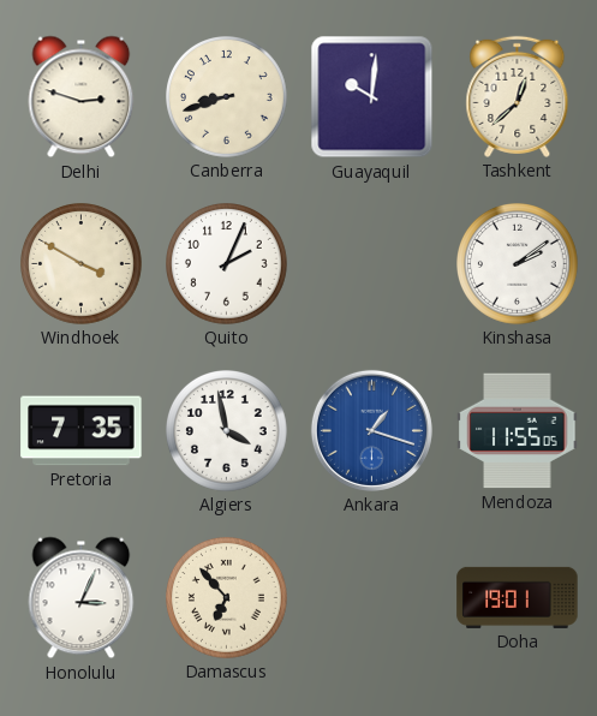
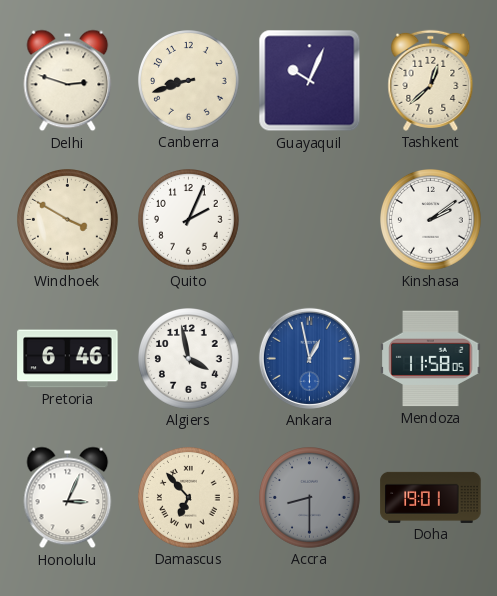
Guayaquil: 10:01 -> 10:04 (310, 81)
Pretoria: 7:35 -> 6:46 (68, 359)
Ankara: 1:18 -> 12:58 (309, 358)
Mendoza: 11:55 -> 11:58 (431, 359)
Accra: none -> 8:30 (310, 498)
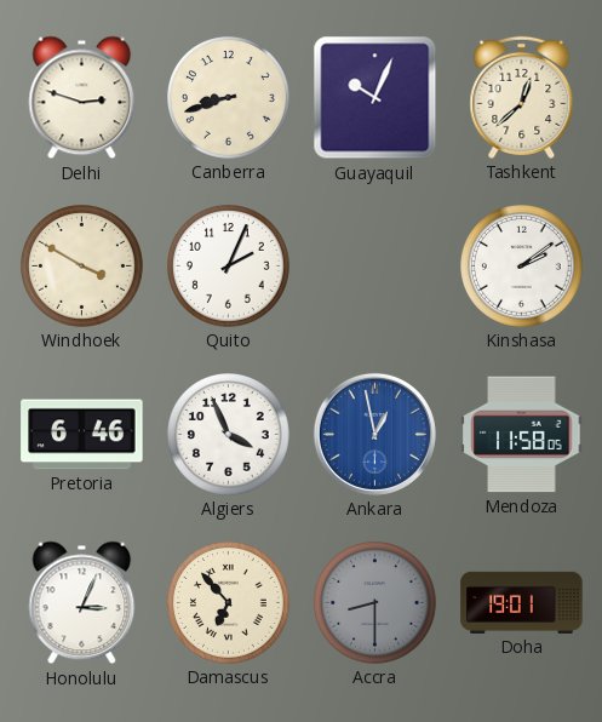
Algiers: 3:58 -> 3:56 (229, 435)
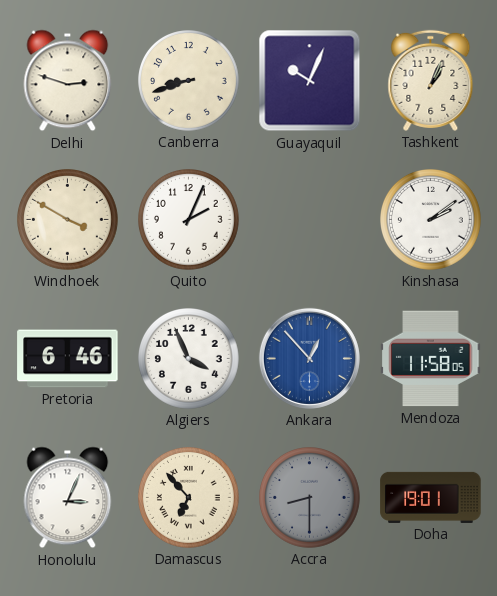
Tashkent: 12:38 -> 1:04 (431, 80)
Ankara: 12:58 -> 12:53 (309, 358)
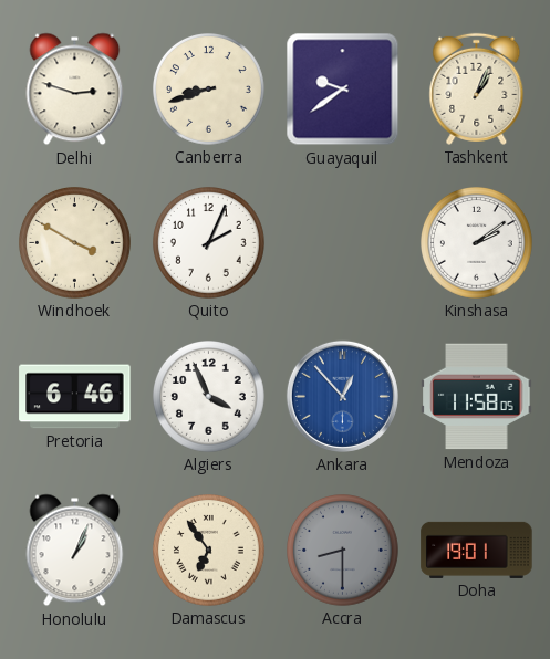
Guayaquil: 10:04 -> 9:39 (343, 90)
Honolulu: 3:04 -> 1:04 (75, 551)
Damascus: 6:53 -> 6:54 (209, 551)
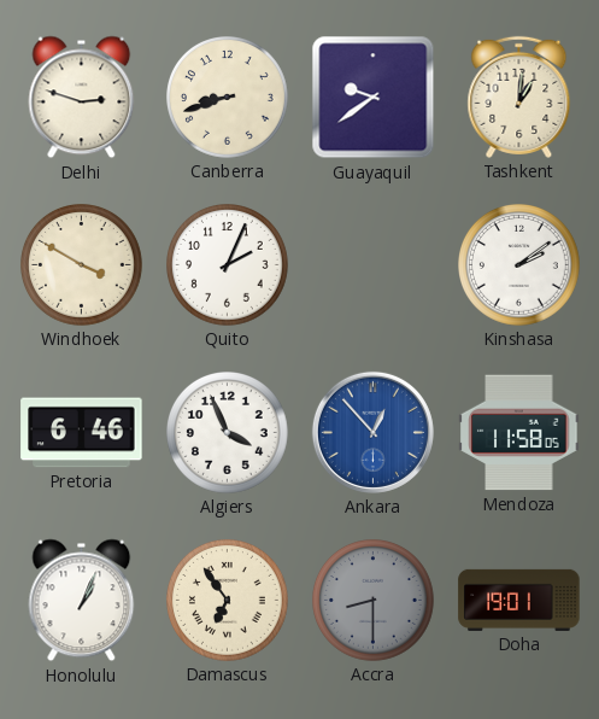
Tashkent: 1:04 -> 1:01 (519, 97)
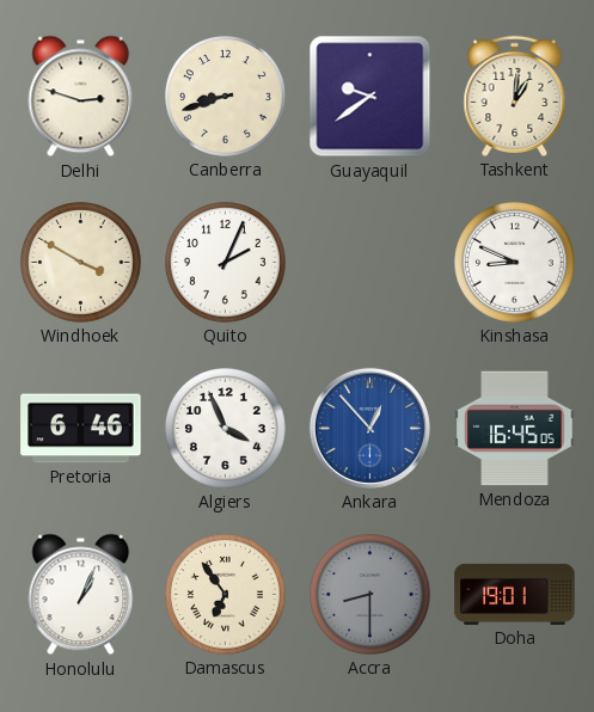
Kinshasa: 2:09 -> 8:49 (515, 263)
Mendoza: 11:58 -> 16:45 (515, 429)
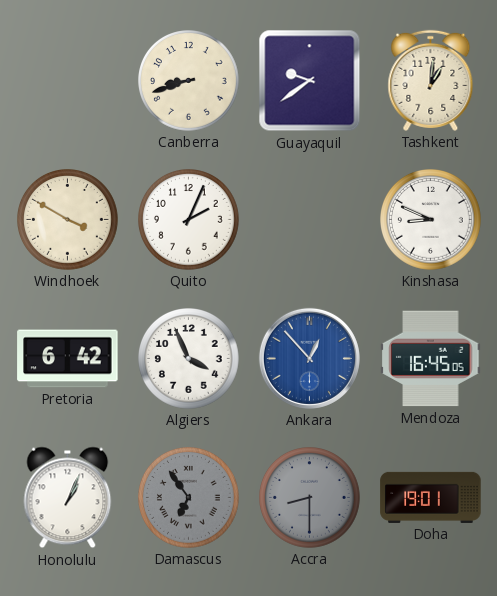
Delhi: 2:48 -> none (81, 97)
Pretoria: 6:46 -> 6:42 (68, 359)
Damascus dial: cream -> grey (189, 498)
